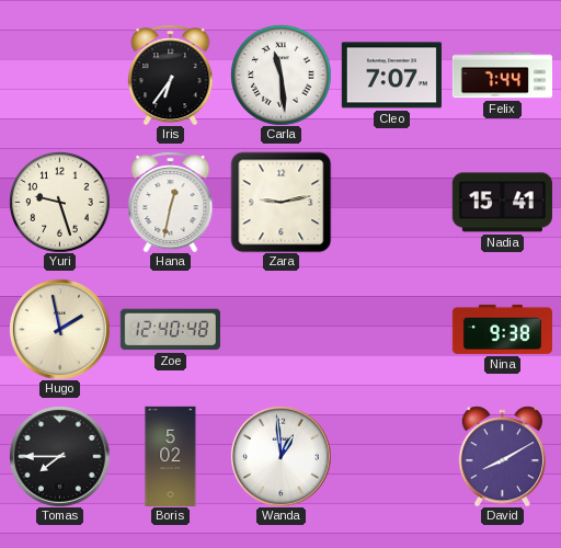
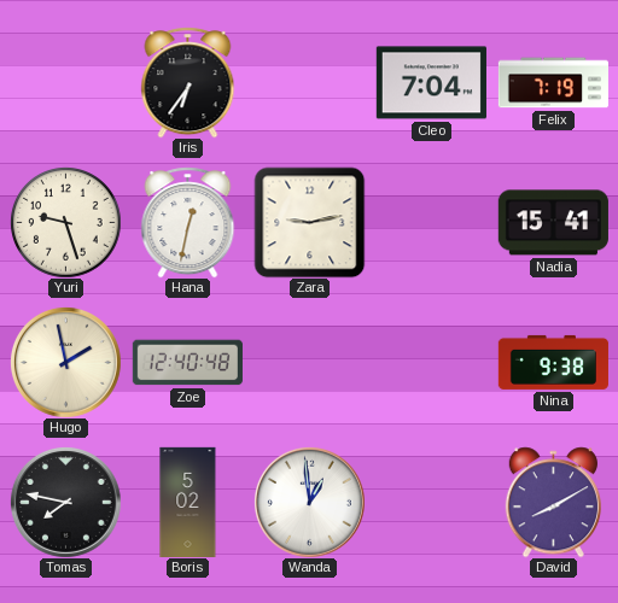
Carla: 11:29 -> none (282, 76)
Cleo: 7:07 -> 7:04 (431, 83)
Felix: 7:44 -> 7:19 (553, 83)
Tomas: 7:45 -> 7:47 (65, 502)
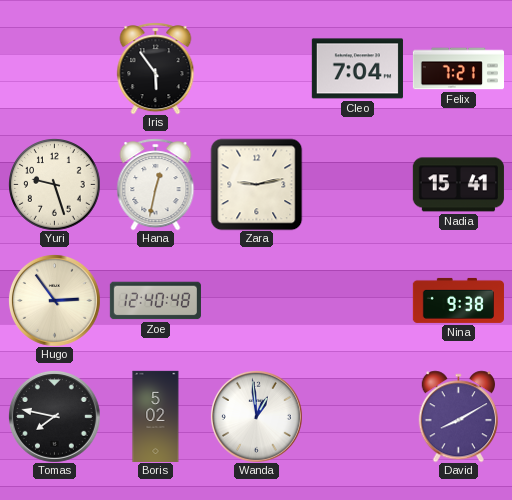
Iris: 6:36 -> 5:54 (156, 68)
Felix: 7:19 -> 7:21 (458, 69)
Hugo: 1:58 -> 2:54 (54, 300)
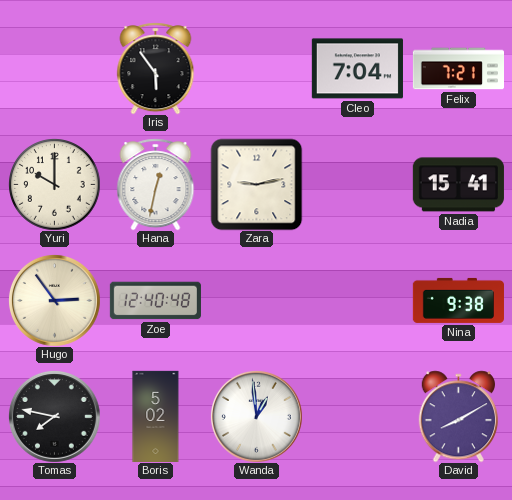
Yuri: 9:27 -> 10:00 (55, 185)
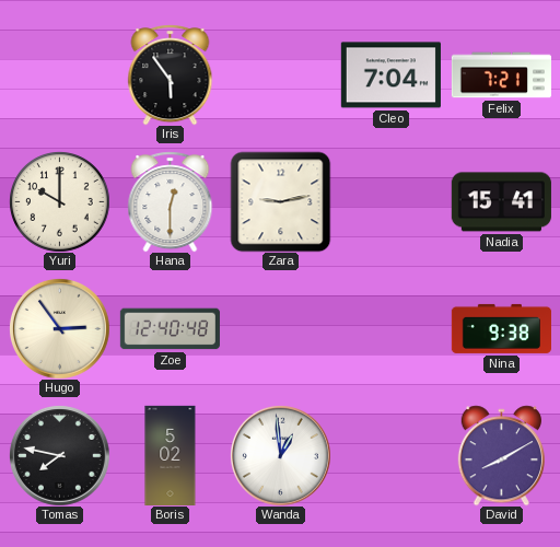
Hana: 12:32 -> 12:30 (171, 201)
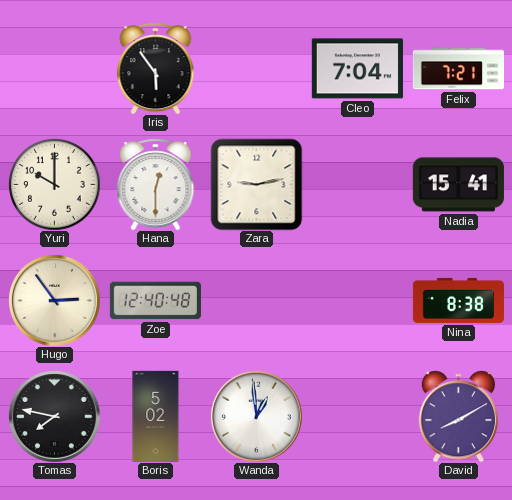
Nina: 9:38 -> 8:38 (458, 300)
